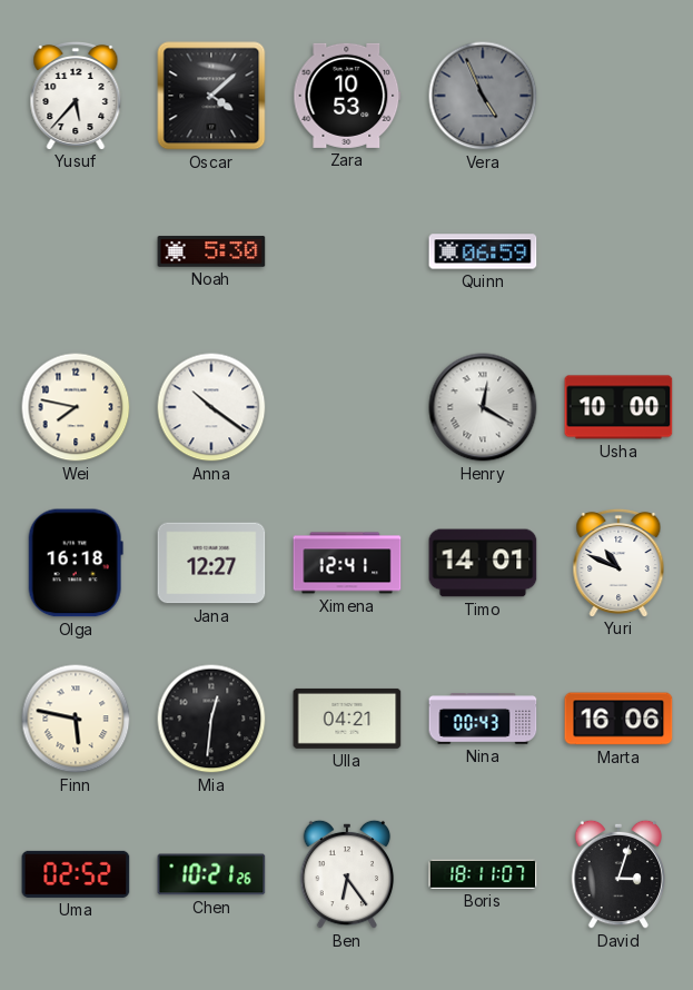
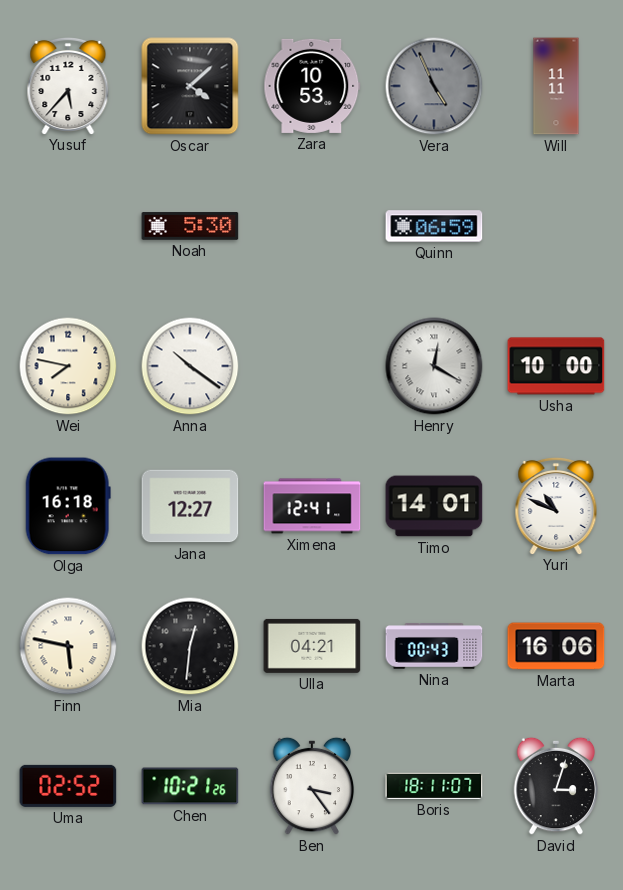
Will: none -> 11:11 (556, 86)
Ben: 6:24 -> 3:24 (312, 786)
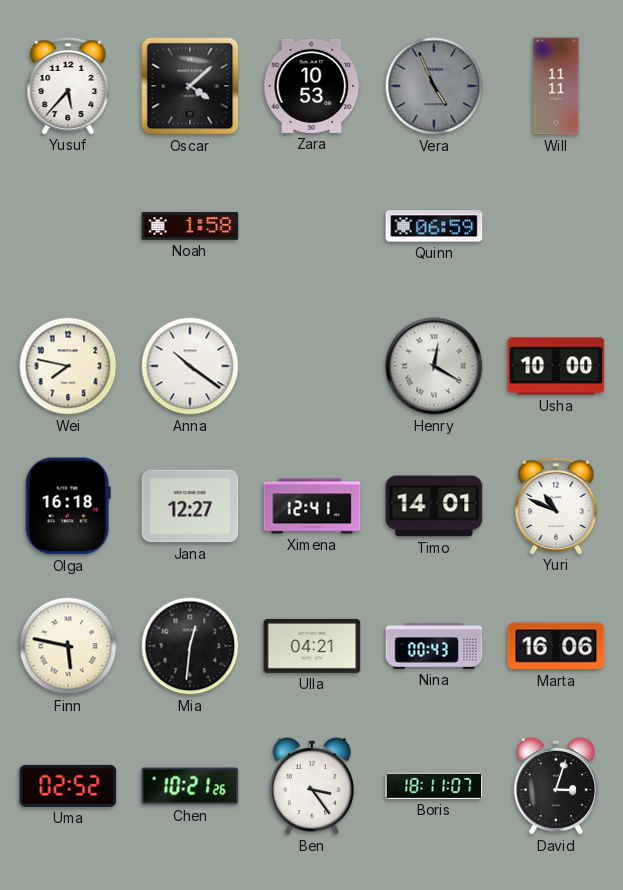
Noah: 5:30 -> 1:58 (190, 226)
